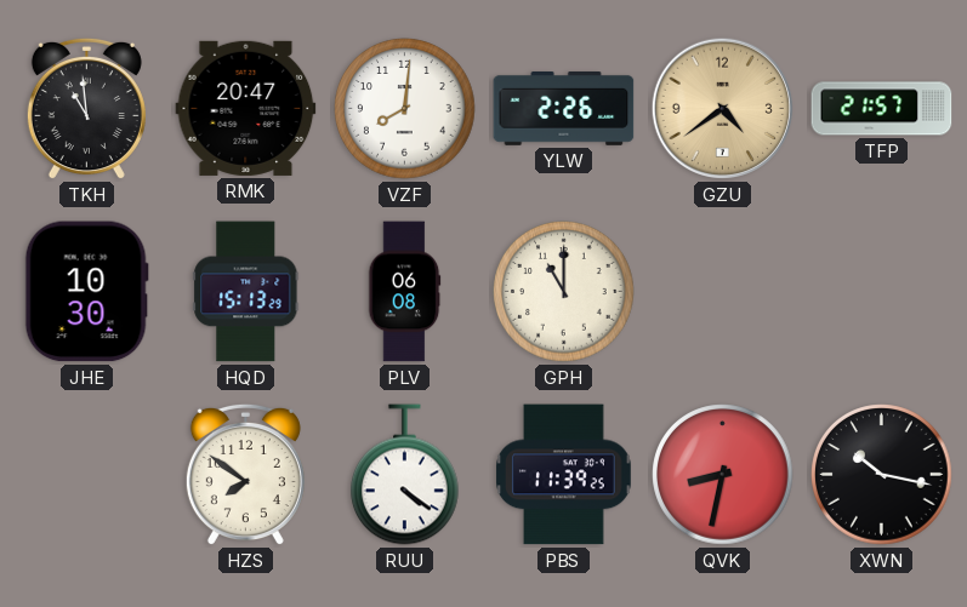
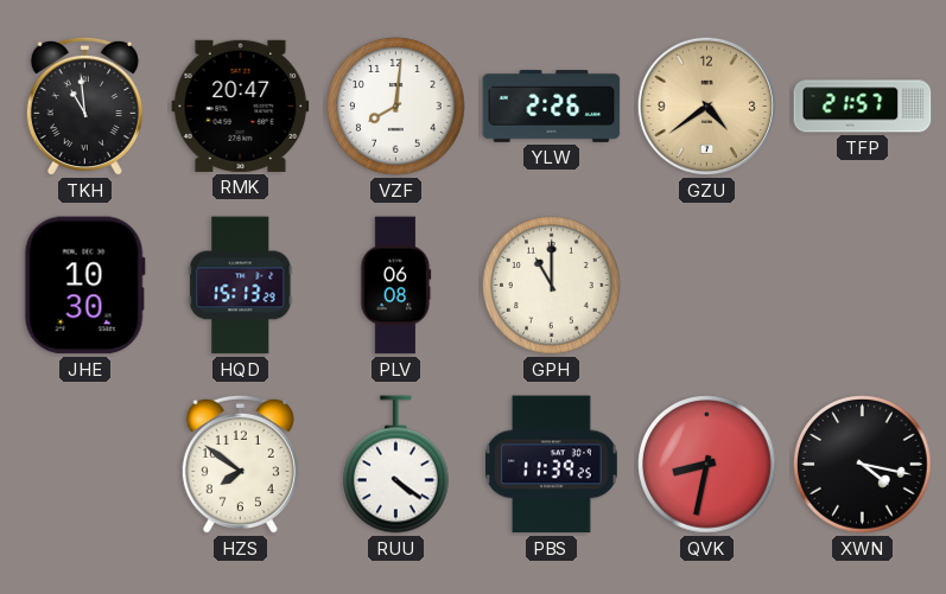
XWN: 10:17 -> 4:17 (863, 465)
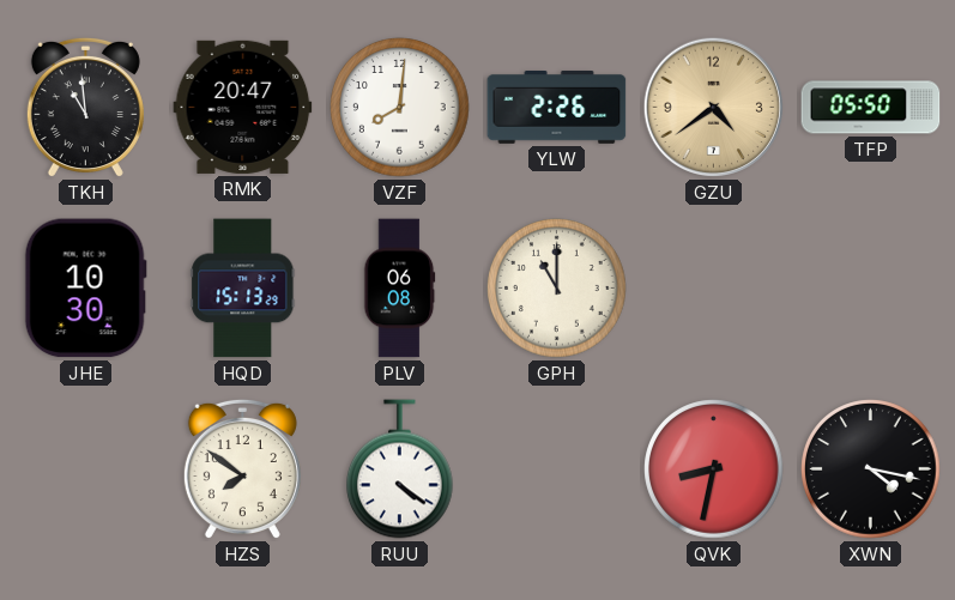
TFP: 21:57 -> 05:50 (871, 108)
PBS: 11:39 -> none (552, 465)
